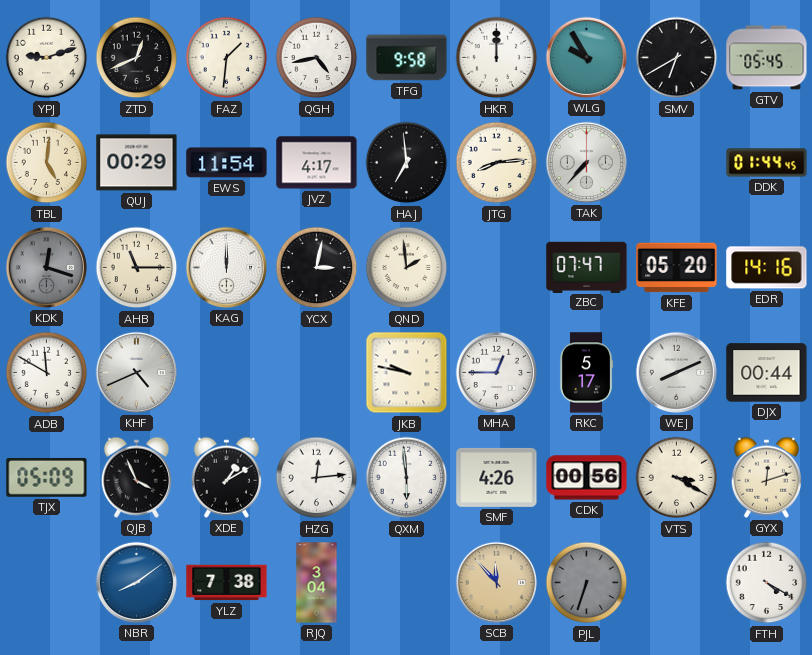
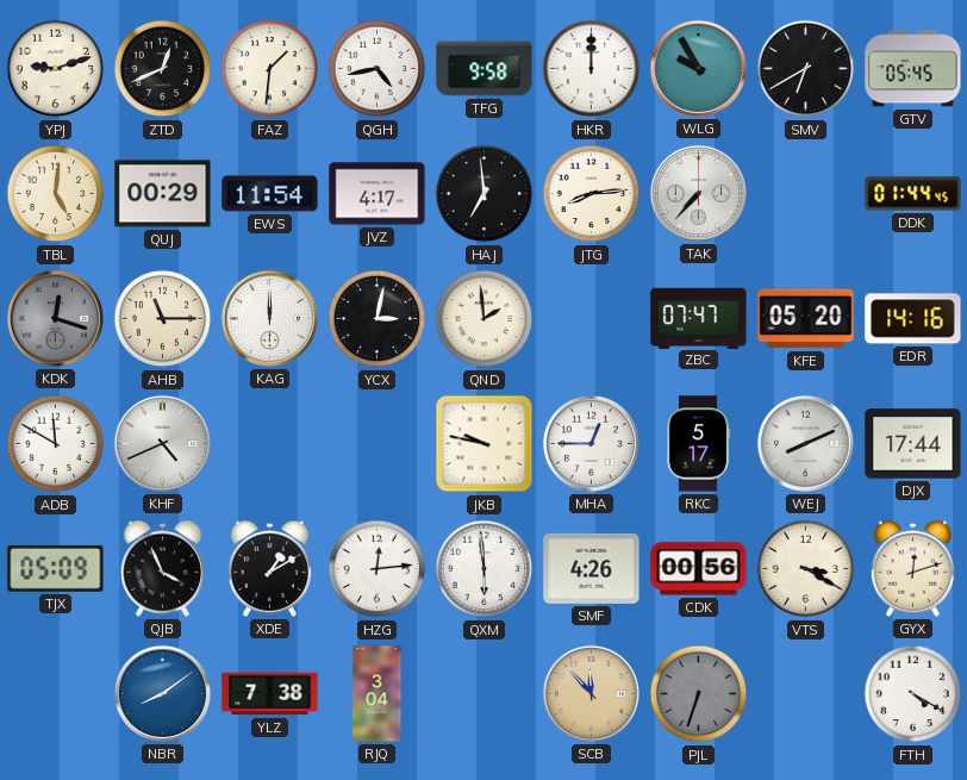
DJX: 00:44 -> 17:44 (913, 444)
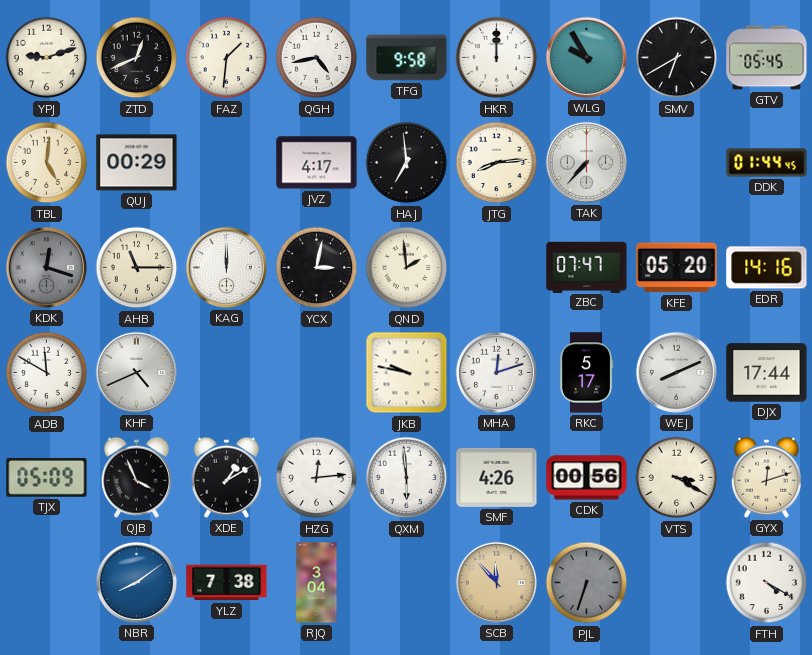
EWS: 11:54 -> none (270, 194)
MHA: 12:45 -> 12:12 (496, 372)
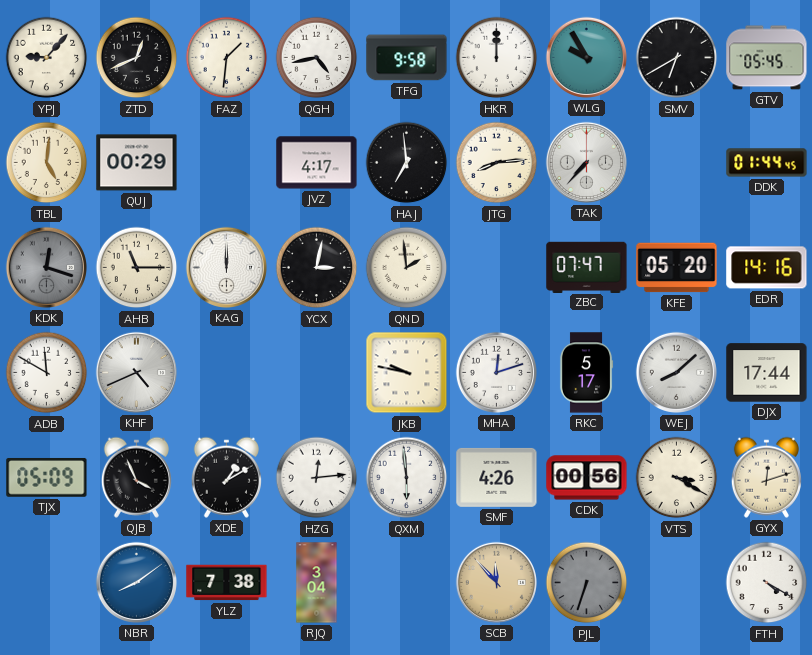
YPJ: 9:12 -> 9:07 (47, 58)
WEJ: 8:11 -> 8:08 (676, 372)
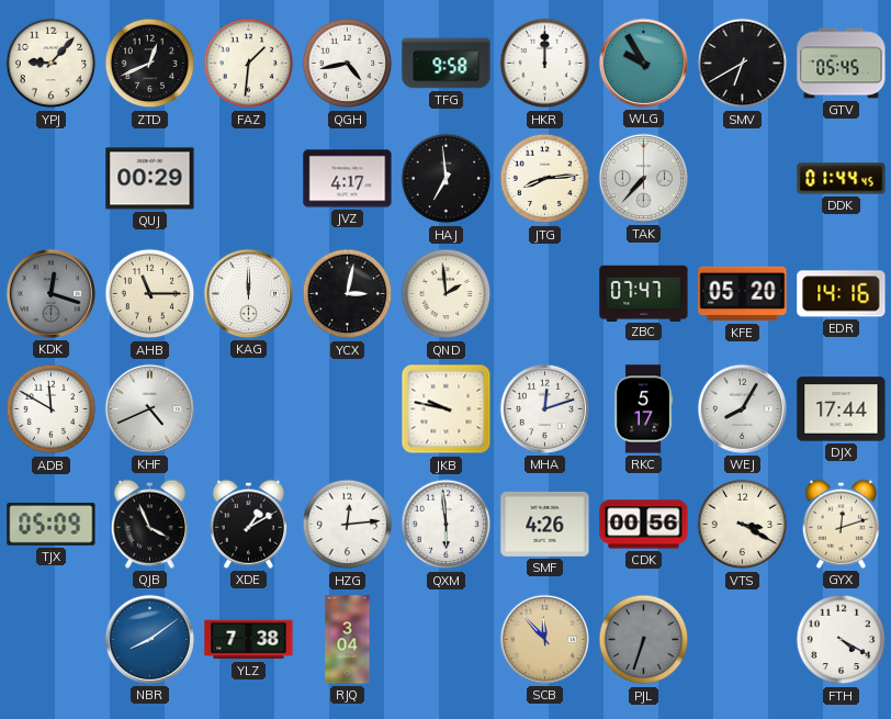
TBL: 5:01 -> none (47, 163)
WEJ: 8:08 -> 8:05 (742, 408)
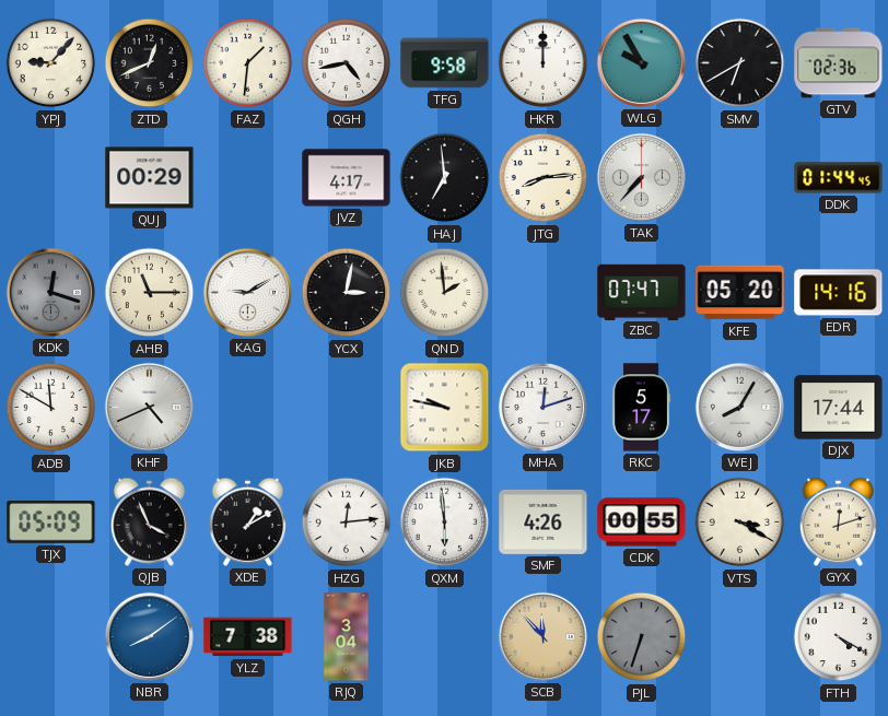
GTV: 05:45 -> 02:36 (839, 63)
KAG: 12:00 -> 9:10 (247, 292)
CDK: 00:56 -> 00:55 (642, 523)
